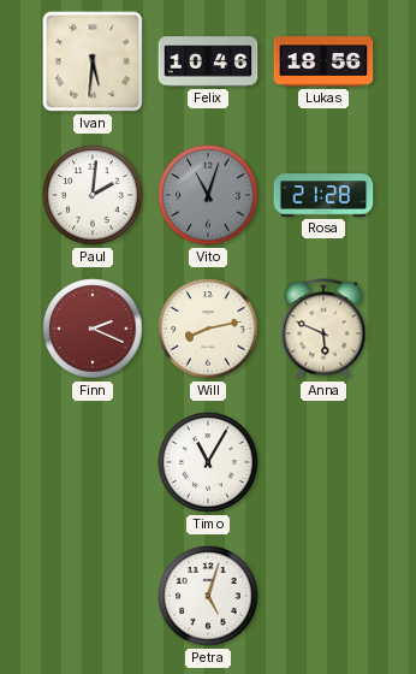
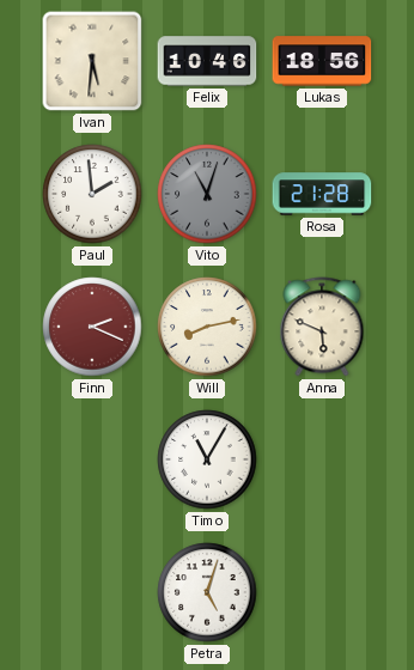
Paul: 2:01 -> 1:59 (92, 194)
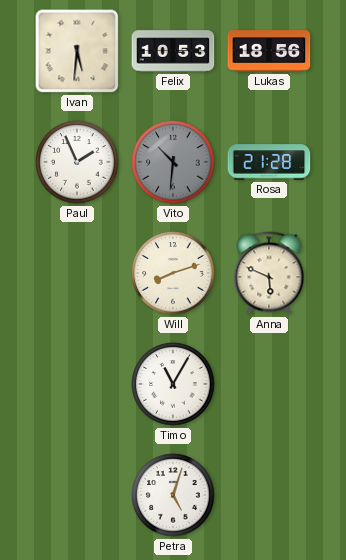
Felix: 10:46 -> 10:53 (173, 51)
Paul: 1:59 -> 1:56 (77, 162)
Vito: 11:03 -> 10:31 (173, 162)
Finn: 2:19 -> none (92, 327)
Will: 8:13 -> 8:12 (173, 273)
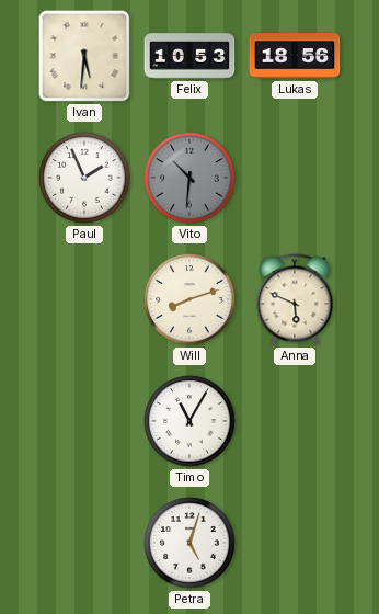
Rosa: 21:28 -> none (269, 162)
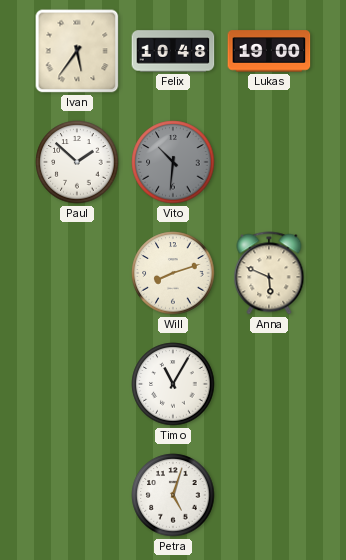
Ivan: 5:31 -> 5:36 (77, 51)
Felix: 10:53 -> 10:48 (173, 51)
Lukas: 18:56 -> 19:00 (269, 51)
Paul: 1:56 -> 1:52 (77, 162)
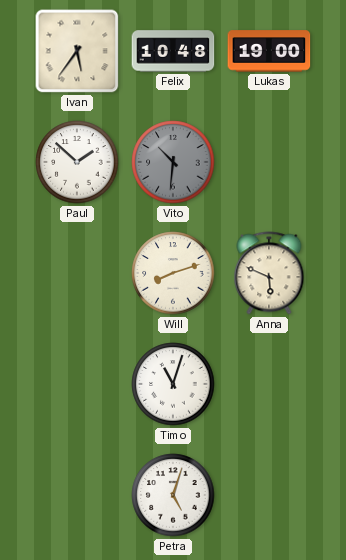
Timo: 11:05 -> 11:03 (173, 384)
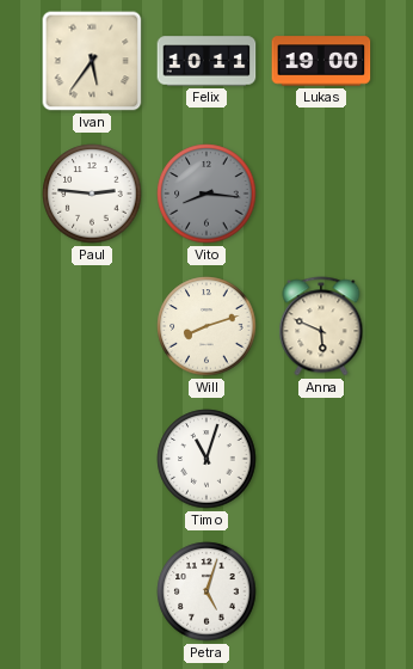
Felix: 10:48 -> 10:11 (207, 61)
Paul: 1:52 -> 2:46 (92, 194)
Vito: 10:31 -> 8:16 (207, 194)
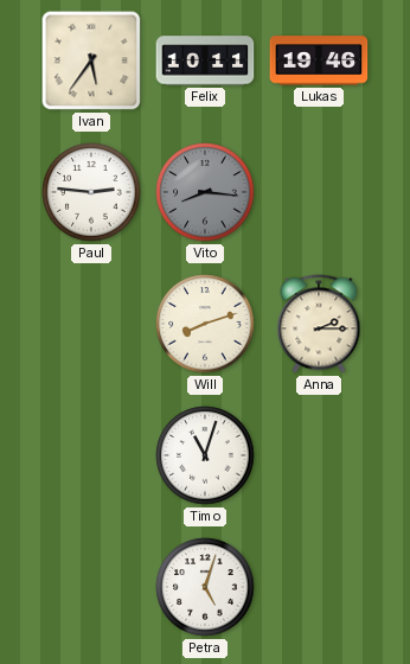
Lukas: 19:00 -> 19:46 (319, 60)
Anna: 5:49 -> 2:15 (319, 324)
